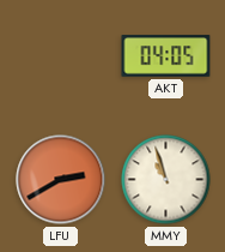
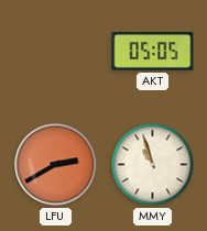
AKT: 04:05 -> 05:05 (153, 52)
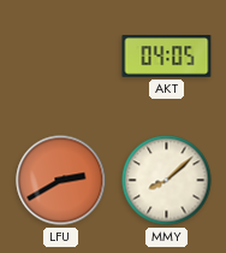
AKT: 05:05 -> 04:05 (167, 57)
MMY: 10:57 -> 8:08 (167, 181)
